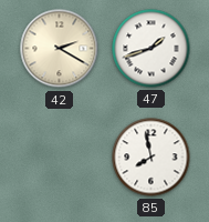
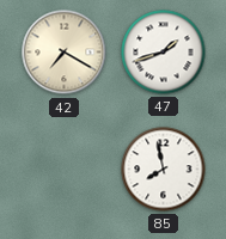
42: 2:20 -> 7:20 (65, 53)
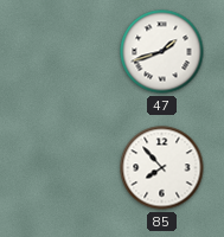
42: 7:20 -> none (65, 53)
85: 7:58 -> 7:53 (162, 168)
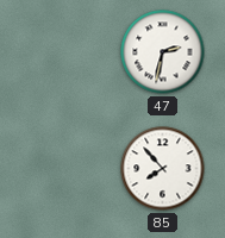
47: 1:42 -> 2:32 (163, 52)
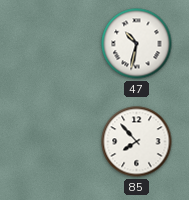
47: 2:32 -> 10:32 (137, 44)
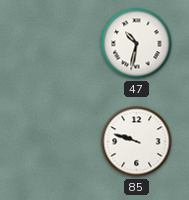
85: 7:53 -> 9:48 (137, 142)
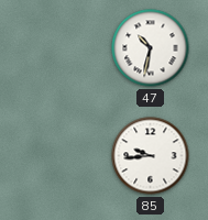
85: 9:48 -> 9:44 (151, 156)
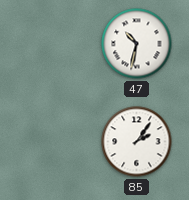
85: 9:44 -> 2:06 (137, 142)
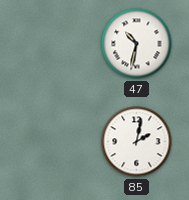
85: 2:06 -> 2:02 (137, 142)
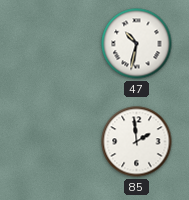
85: 2:02 -> 1:59 (137, 142)
